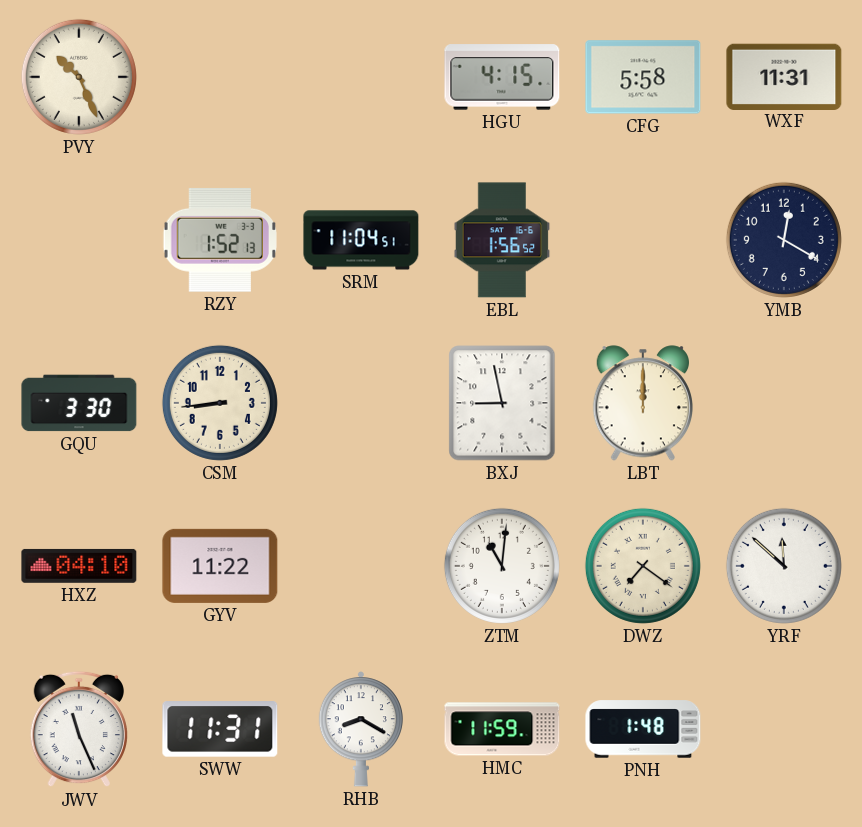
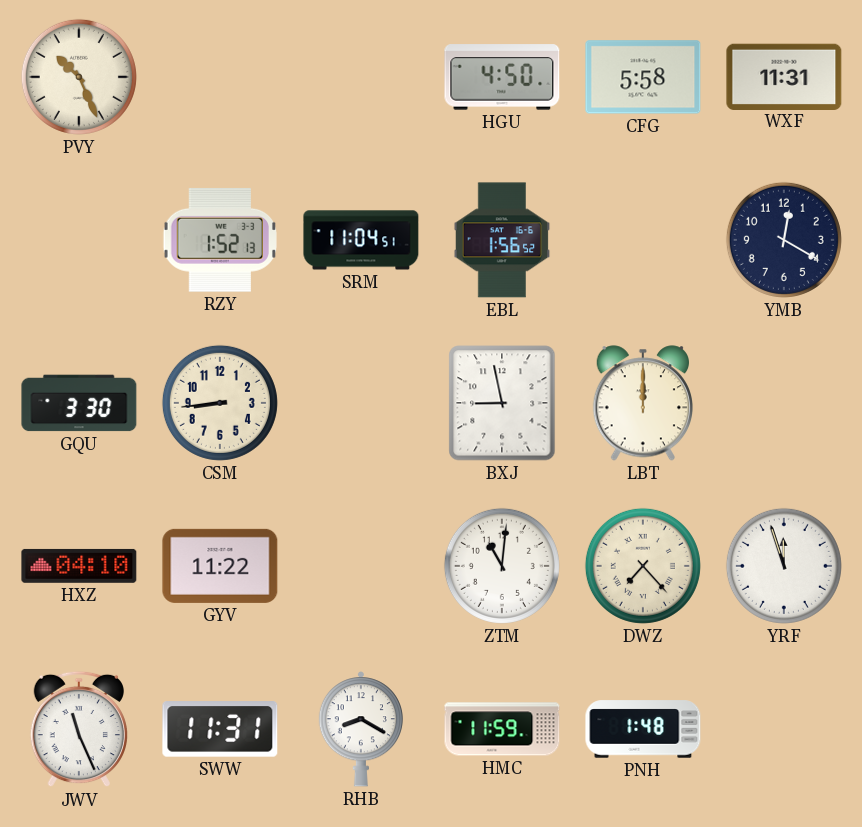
HGU: 4:15 -> 4:50 (502, 77)
DWZ: 7:21 -> 7:23 (643, 566)
YRF: 11:52 -> 11:57 (784, 566)
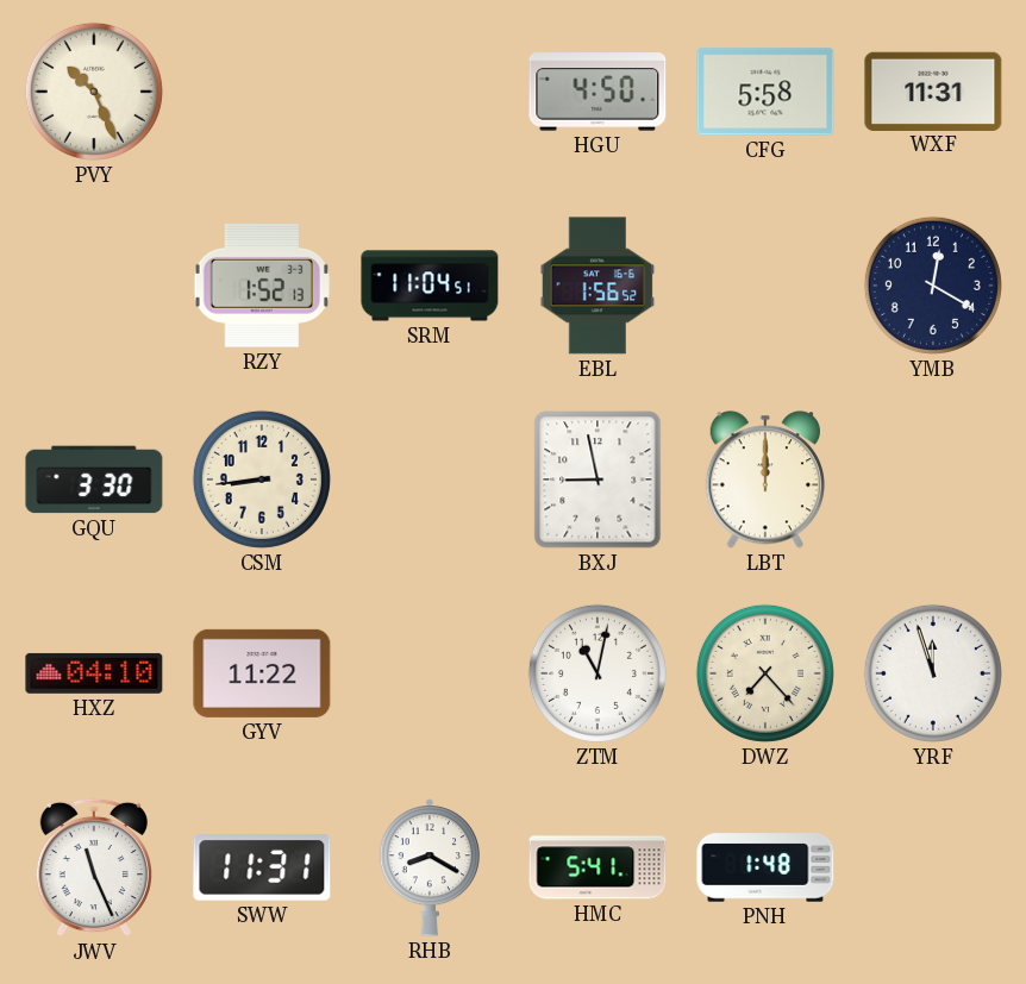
ZTM: 11:01 -> 11:02 (598, 673)
HMC: 11:59 -> 5:41 (598, 867)
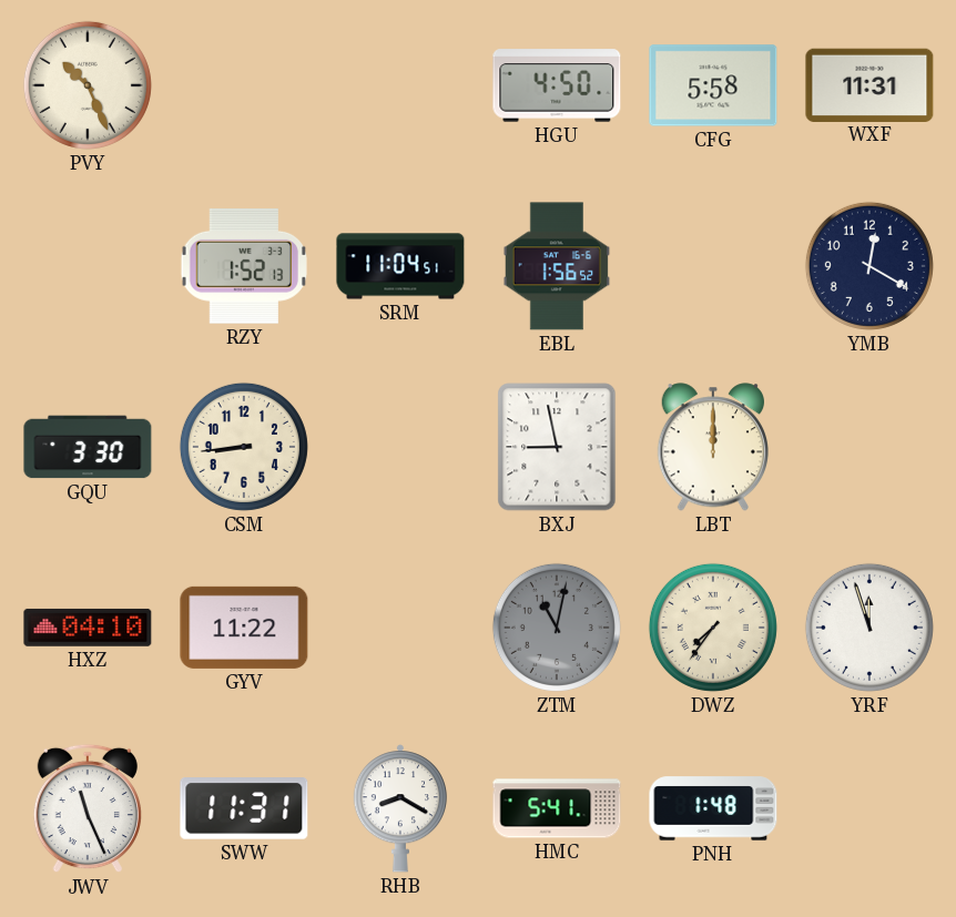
ZTM dial: white -> grey (557, 628)
DWZ: 7:23 -> 7:36 (713, 628)
